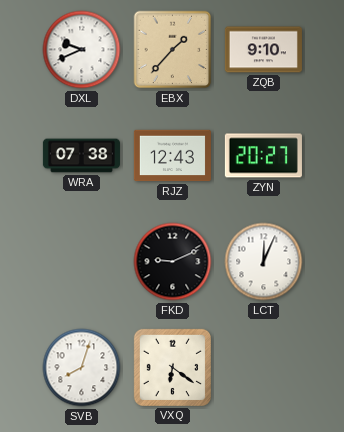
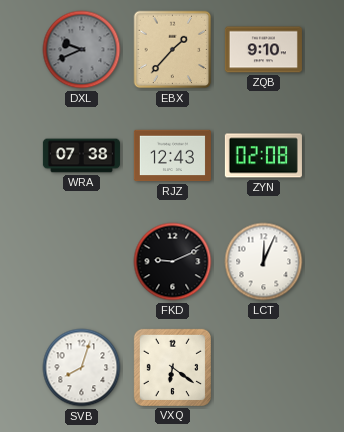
DXL dial: white -> grey (82, 50)
ZYN: 20:27 -> 02:08 (263, 156)
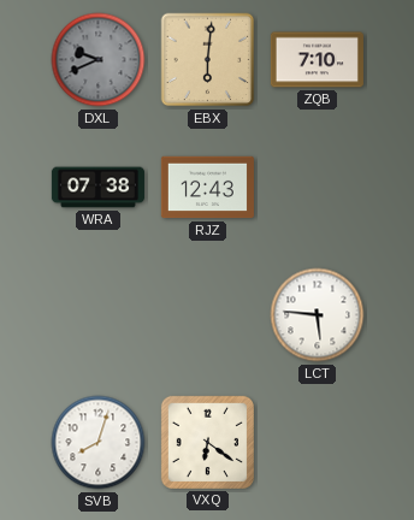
EBX: 1:37 -> 6:01 (208, 60)
ZQB: 9:10 -> 7:10 (317, 60)
ZYN: 02:08 -> none (263, 156)
FKD: 9:11 -> none (173, 262)
LCT: 12:04 -> 5:46 (318, 315)
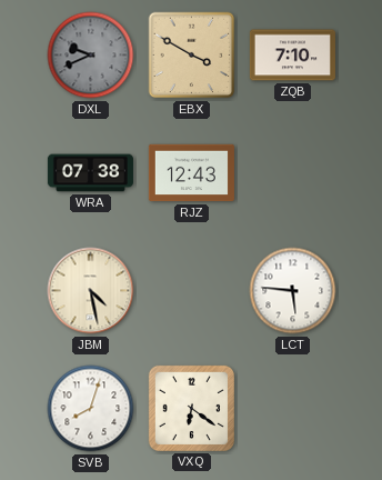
EBX: 6:01 -> 3:50 (192, 56)
JBM: none -> 4:28 (91, 291)
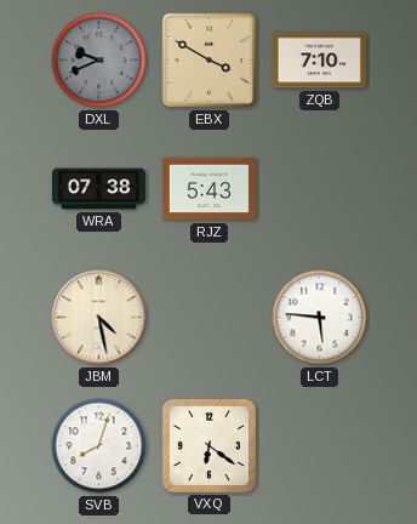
RJZ: 12:43 -> 5:43 (208, 189)
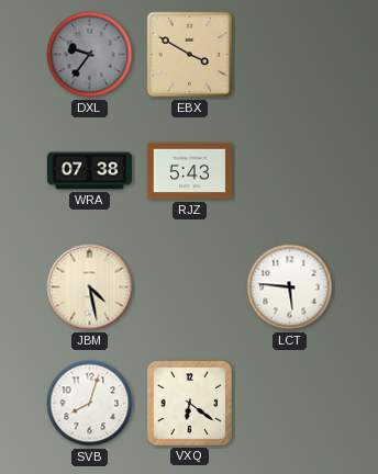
DXL: 9:41 -> 9:36 (90, 55)
ZQB: 7:10 -> none (319, 61)
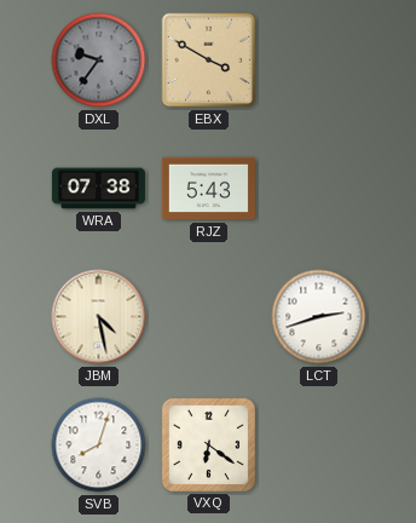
LCT: 5:46 -> 2:42 (319, 317)
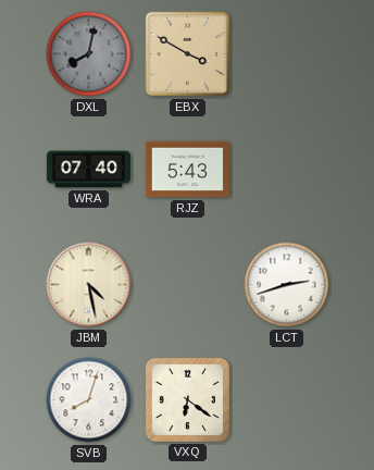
DXL: 9:36 -> 8:02 (89, 54)
WRA: 07:38 -> 07:40 (88, 170)
